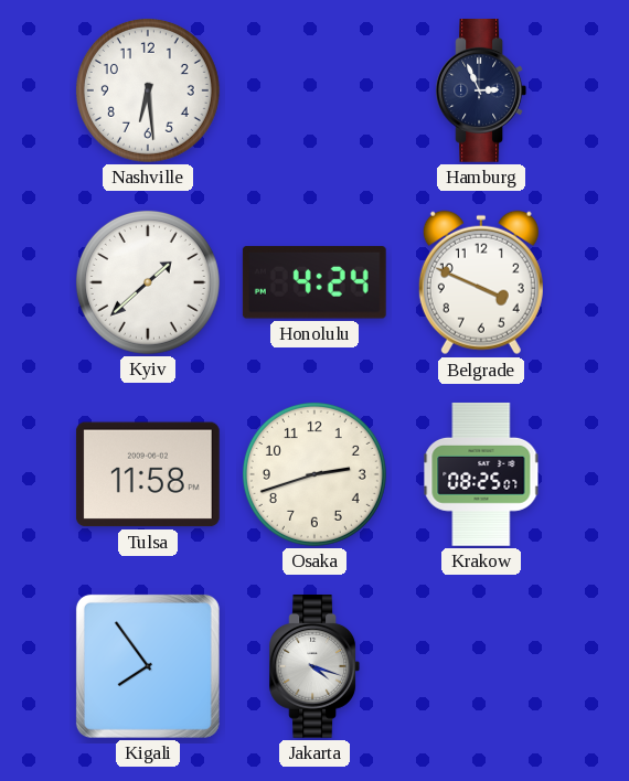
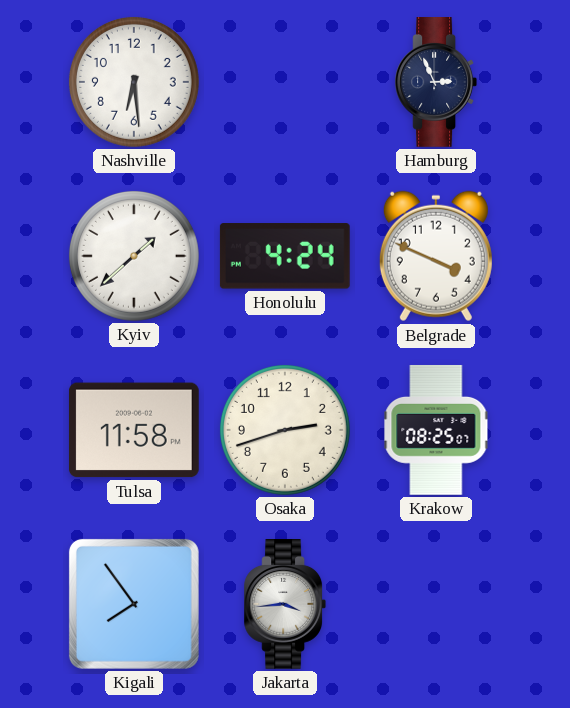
Jakarta: 4:18 -> 3:44 (285, 605)
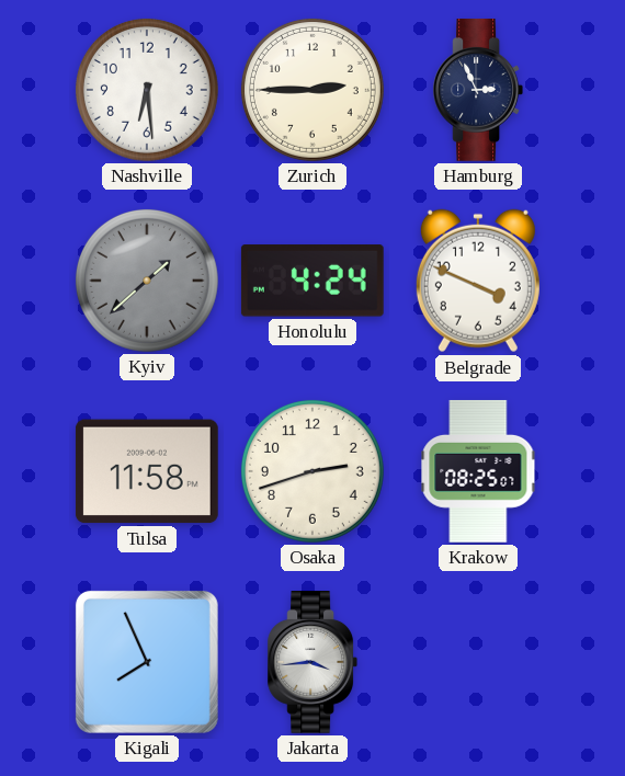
Zurich: none -> 2:45 (312, 90)
Kyiv dial: white -> grey (147, 281)
Kigali: 7:54 -> 7:56 (147, 662)
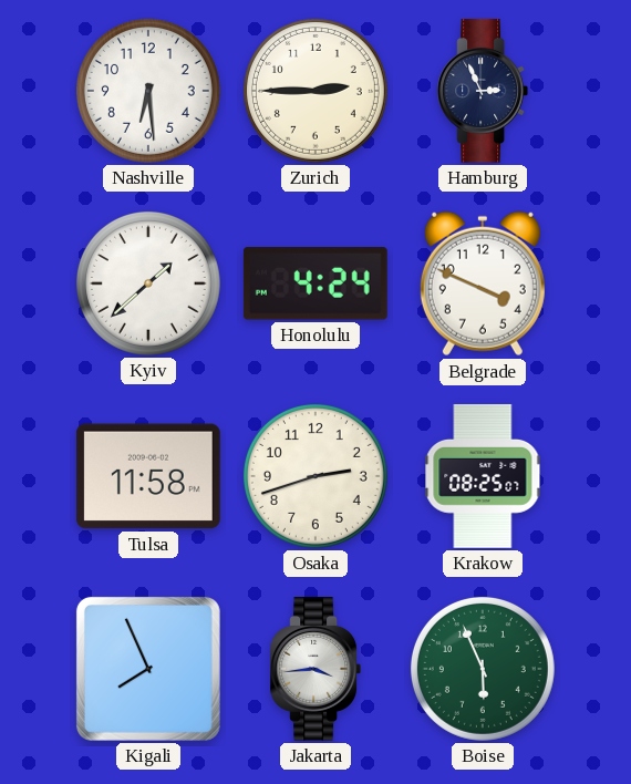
Kyiv dial: grey -> white (148, 283)
Boise: none -> 5:56 (483, 669)
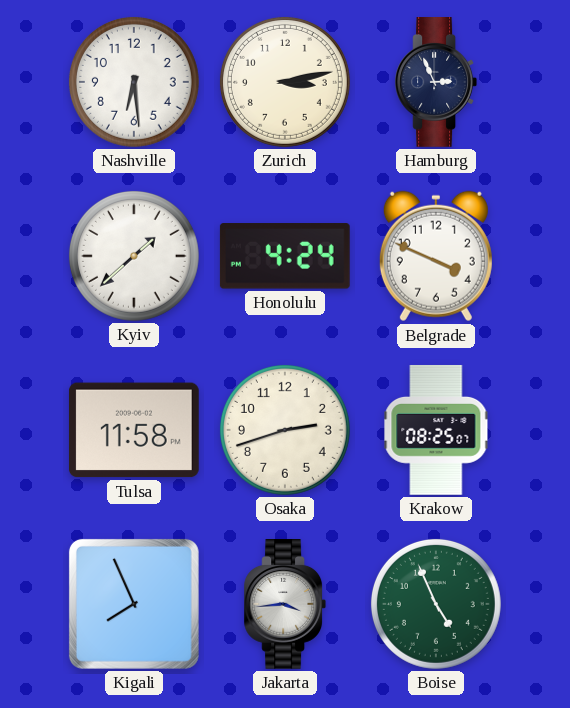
Zurich: 2:45 -> 3:13 (285, 82)
Boise: 5:56 -> 4:56 (436, 604)
